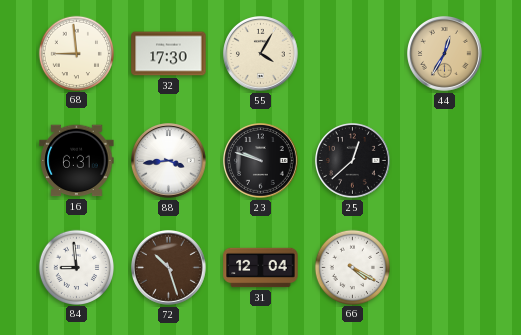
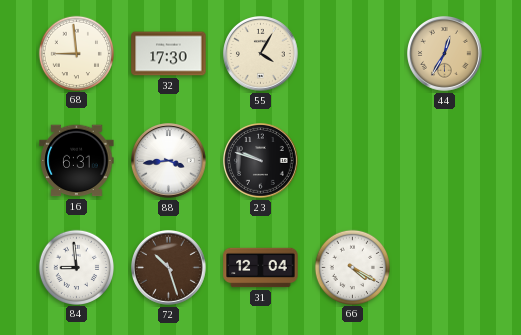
25: 12:38 -> none (353, 161)
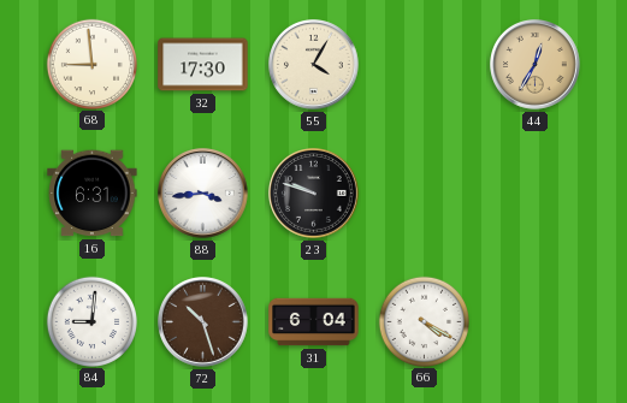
84: 8:59 -> 9:01 (91, 321)
31: 12:04 -> 6:04 (314, 322)
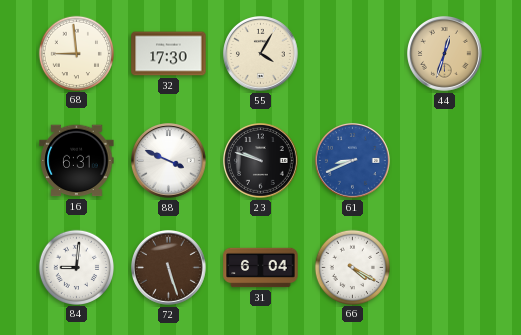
44: 12:35 -> 12:33 (445, 54)
88: 3:44 -> 3:49 (169, 161)
61: none -> 8:41 (353, 161)
72: 10:27 -> 5:27 (169, 268)
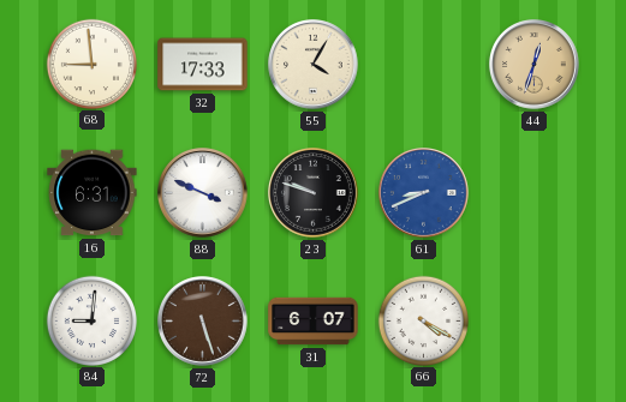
32: 17:30 -> 17:33 (203, 65)
31: 6:04 -> 6:07 (314, 322)
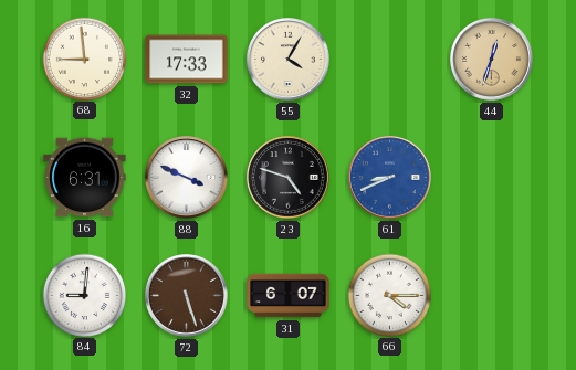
23: 9:48 -> 4:48 (289, 178)
66: 4:20 -> 4:15 (389, 295)
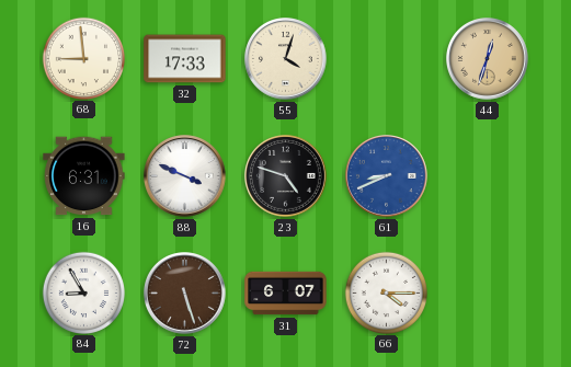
55: 4:05 -> 4:03 (286, 59)
84: 9:01 -> 8:55 (83, 293)
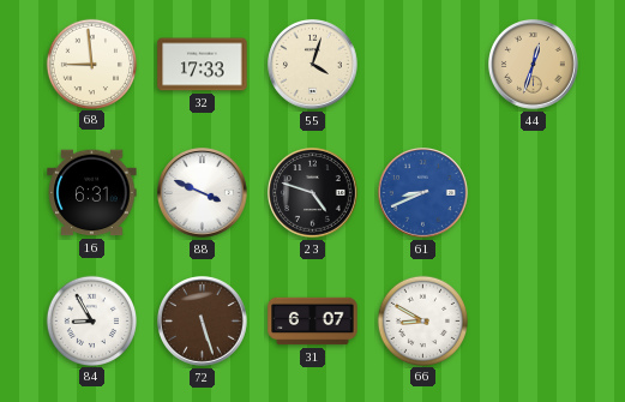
66: 4:15 -> 8:50 (422, 320)
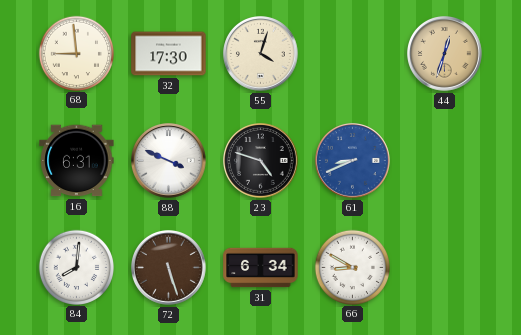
32: 17:33 -> 17:30 (169, 54)
84: 8:55 -> 8:01 (76, 267)
31: 6:07 -> 6:34 (261, 268)
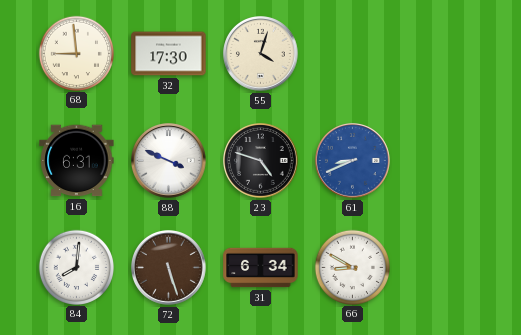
44: 12:33 -> none (445, 54)
